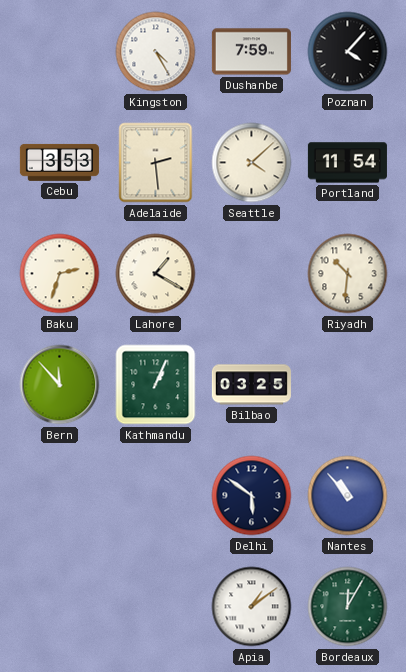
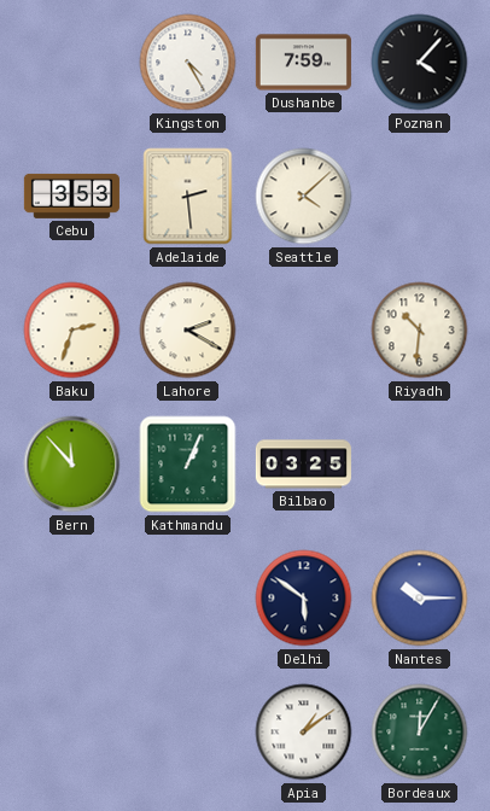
Portland: 11:54 -> none (347, 163)
Lahore: 1:20 -> 2:20 (188, 331)
Nantes: 10:53 -> 10:15 (420, 599)
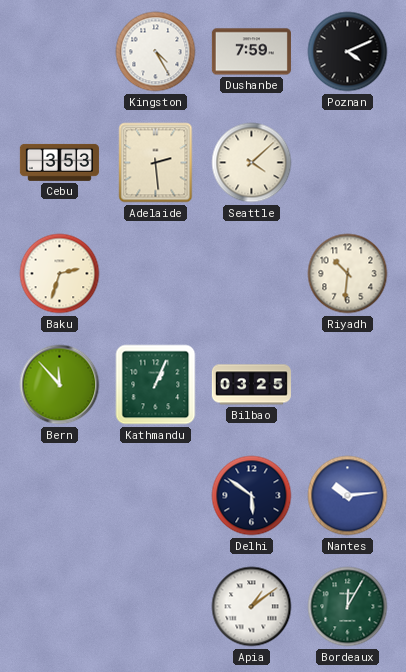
Poznan: 4:07 -> 4:11 (348, 52)
Lahore: 2:20 -> none (188, 331)
Nantes: 10:15 -> 10:14 (348, 496)
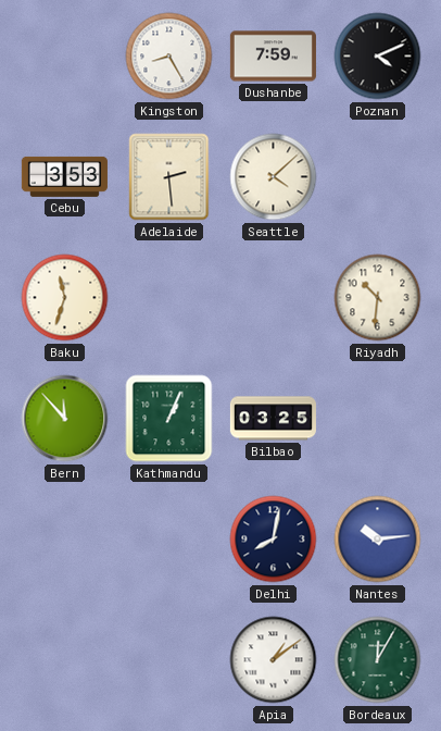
Kingston: 4:25 -> 8:25 (169, 57)
Baku: 2:33 -> 11:33 (65, 298)
Delhi: 5:51 -> 8:02 (274, 540)
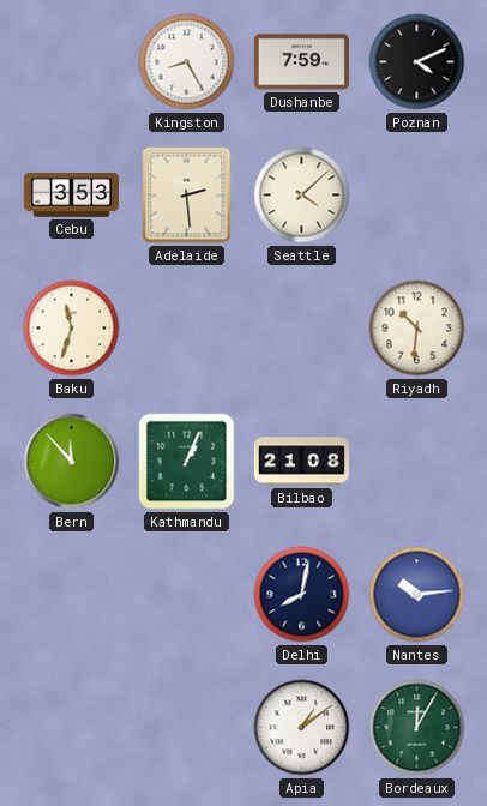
Bilbao: 03:25 -> 21:08 (301, 462)
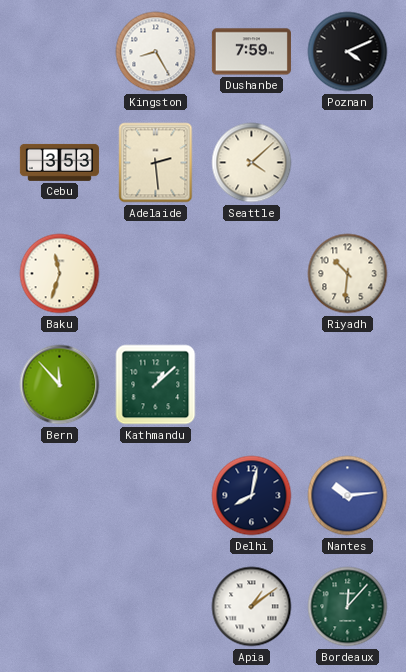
Kathmandu: 1:04 -> 1:08 (156, 385)
Bilbao: 21:08 -> none (301, 462)
Bordeaux: 12:05 -> 12:07 (348, 607)
